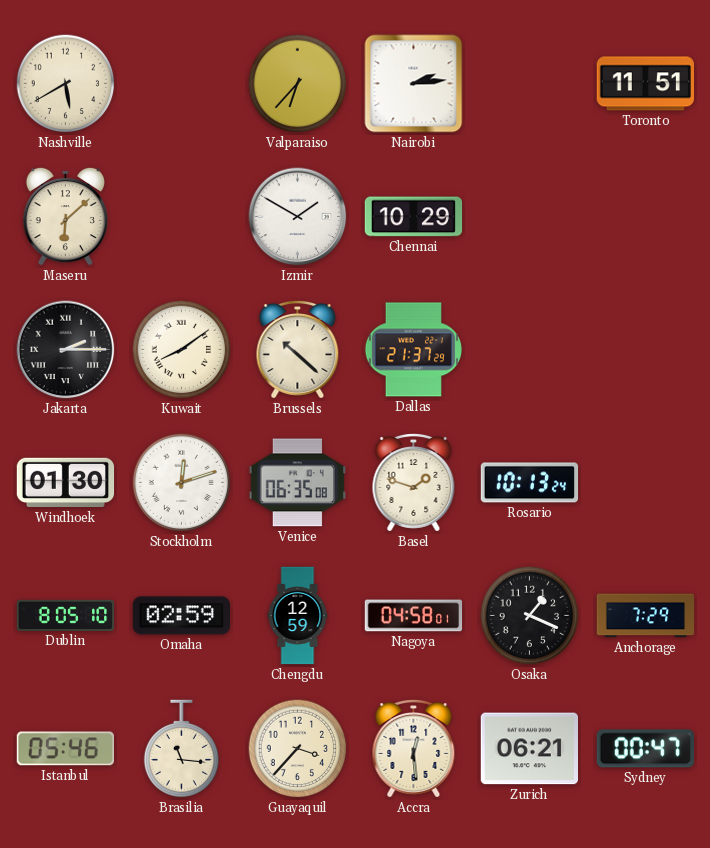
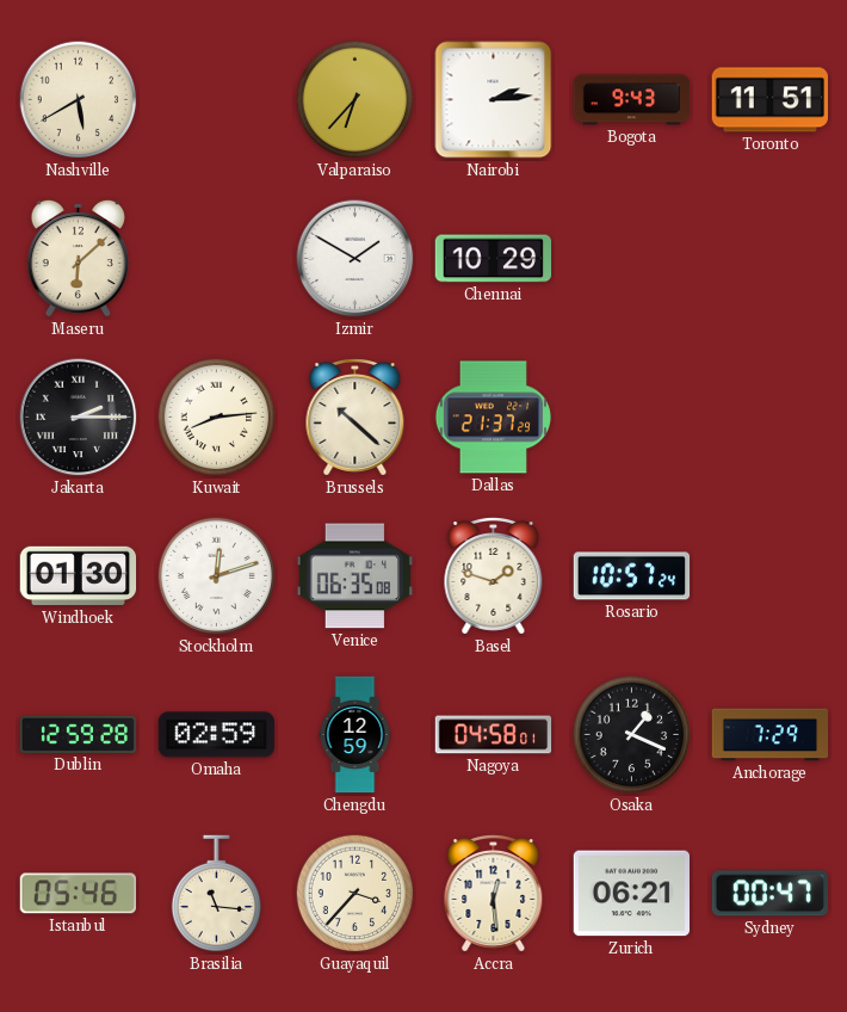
Bogota: none -> 9:43 (632, 100)
Kuwait: 8:09 -> 8:14 (217, 418)
Rosario: 10:13 -> 10:57 (632, 576)
Dublin: 8:05 -> 12:59 (79, 734)
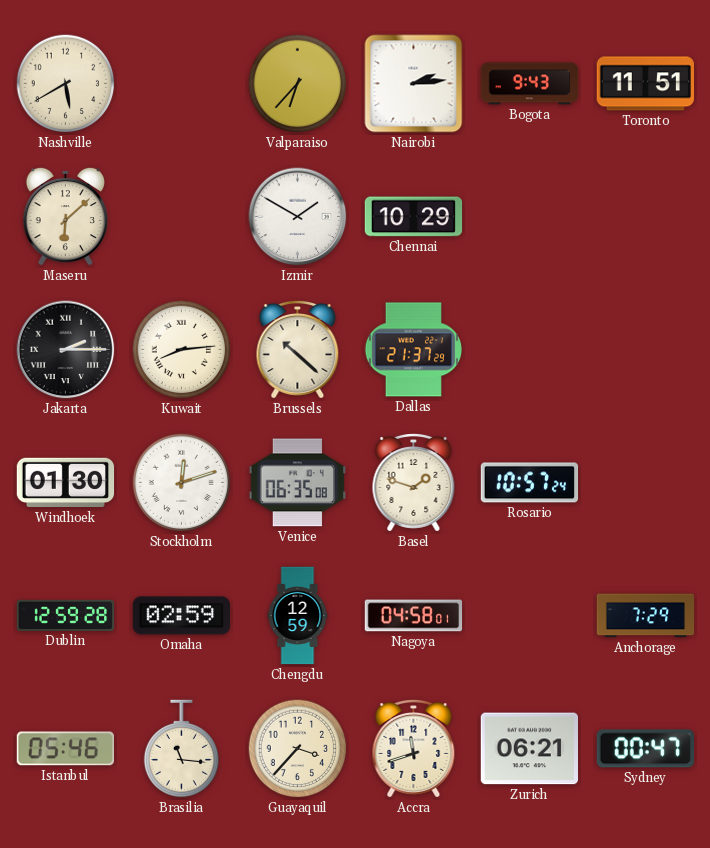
Osaka: 1:19 -> none (632, 735)
Accra: 12:29 -> 11:42 (414, 749)
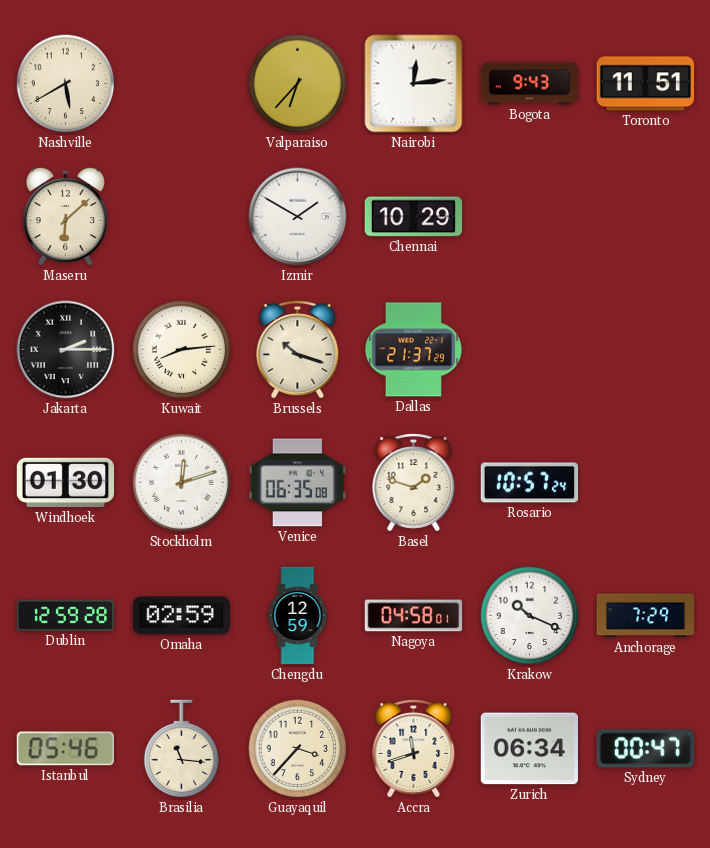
Nairobi: 2:14 -> 12:14 (414, 84)
Brussels: 10:22 -> 10:18 (298, 350)
Krakow: none -> 10:19 (530, 616)
Zurich: 06:21 -> 06:34 (529, 749)
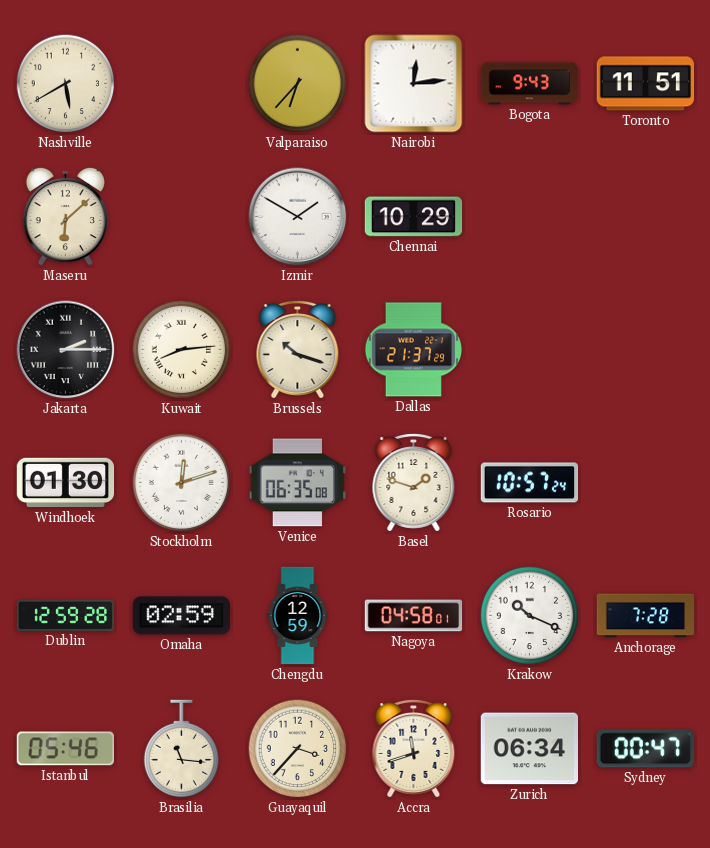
Anchorage: 7:29 -> 7:28 (646, 616)
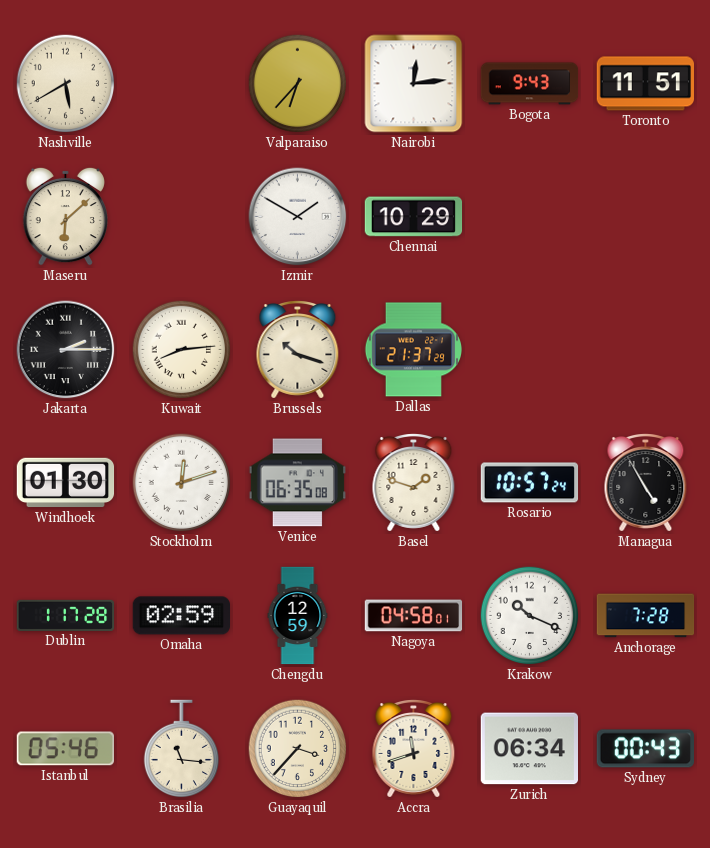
Managua: none -> 4:55 (646, 483)
Dublin: 12:59 -> 1:17 (66, 615)
Sydney: 00:47 -> 00:43 (645, 749)
